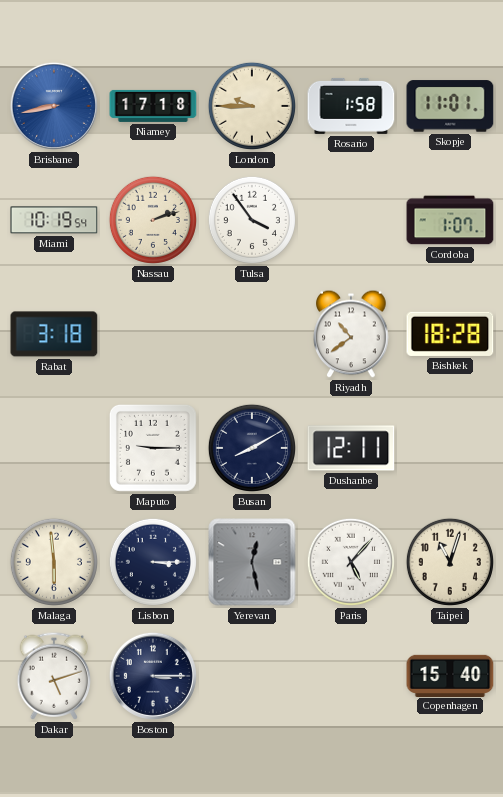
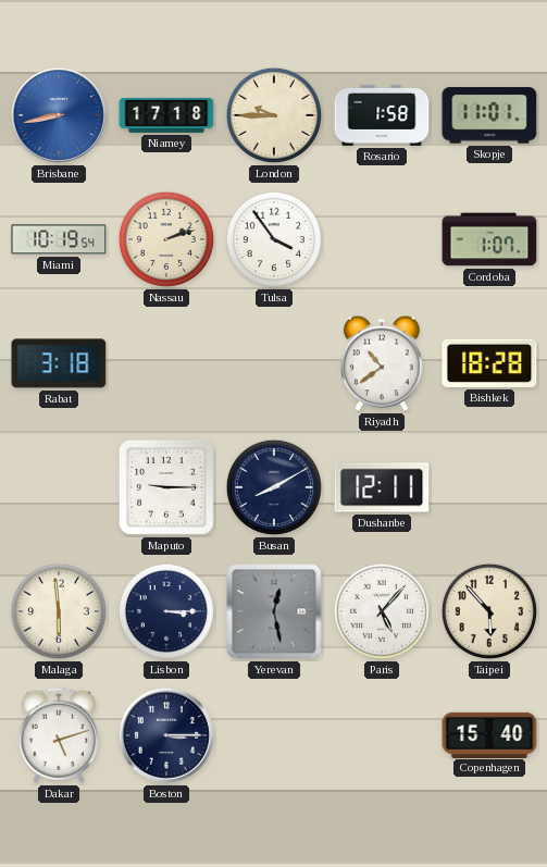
Taipei: 11:03 -> 5:53 (489, 611)
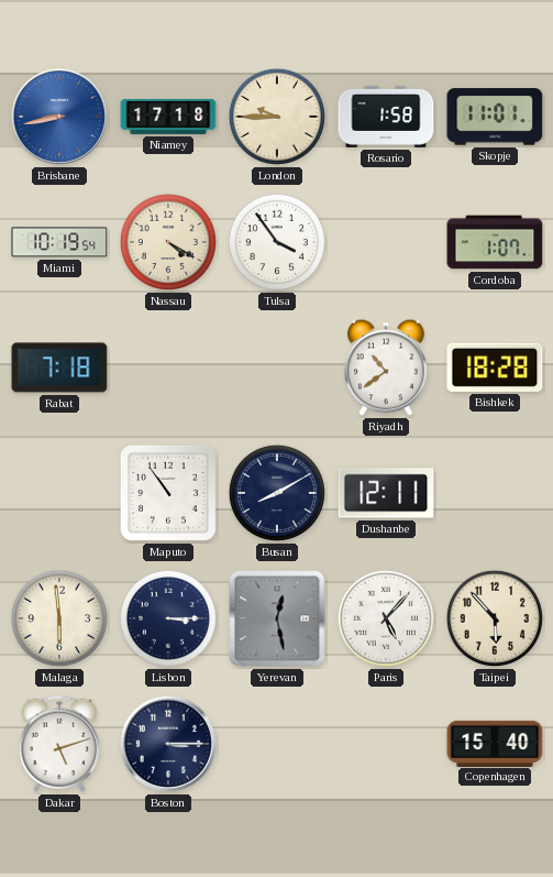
Nassau: 2:12 -> 4:20 (168, 242)
Rabat: 3:18 -> 7:18 (59, 368)
Maputo: 9:15 -> 10:54 (168, 493)
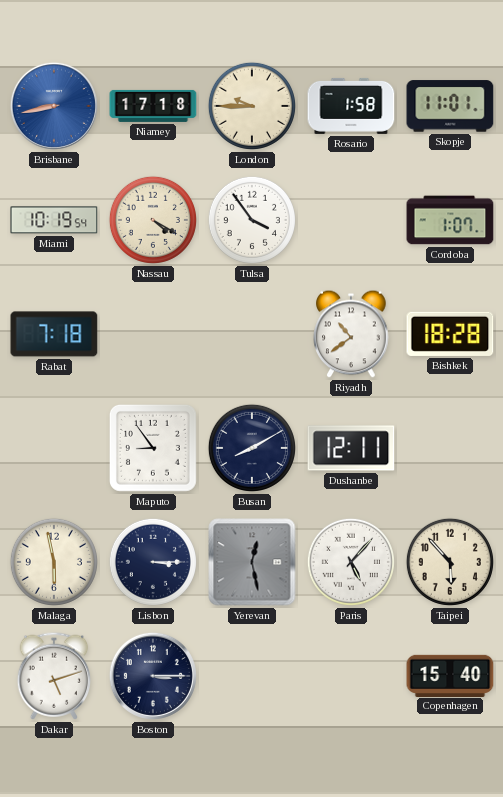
Maputo: 10:54 -> 8:54 (153, 448)
Malaga: 5:59 -> 5:58 (54, 562)
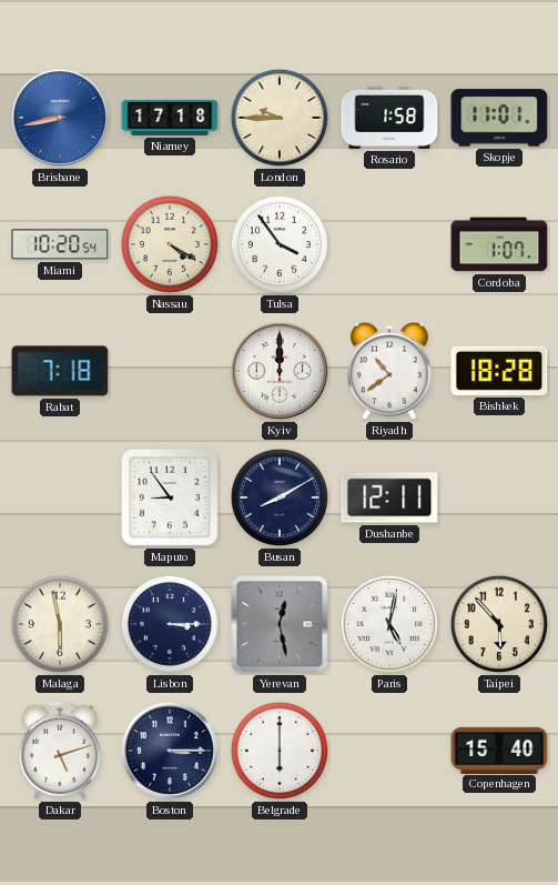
Miami: 10:19 -> 10:20 (60, 244)
Kyiv: none -> 12:00 (280, 371)
Paris: 5:07 -> 5:02 (389, 624)
Belgrade: none -> 6:00 (280, 751)
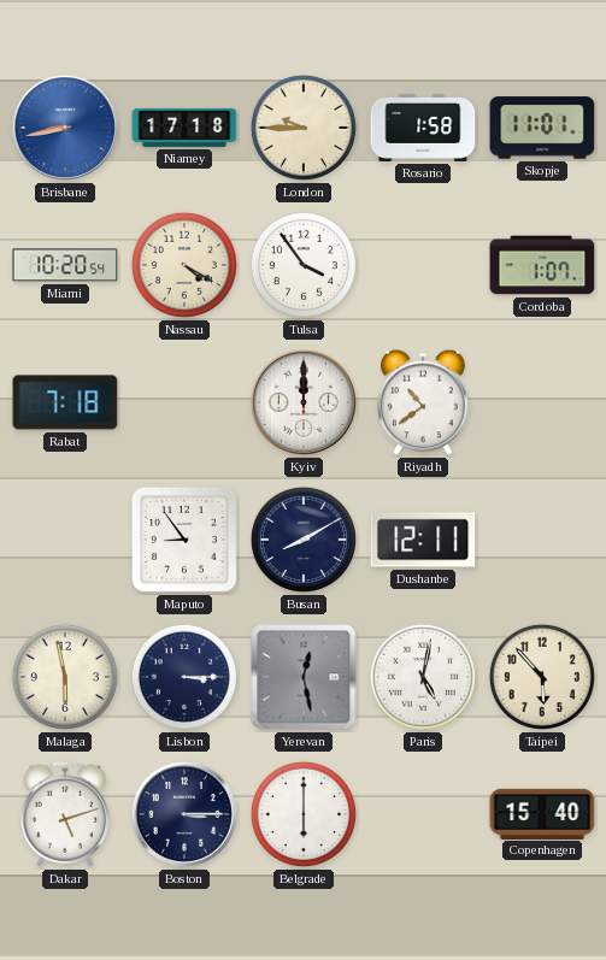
Bishkek: 18:28 -> none (499, 371)
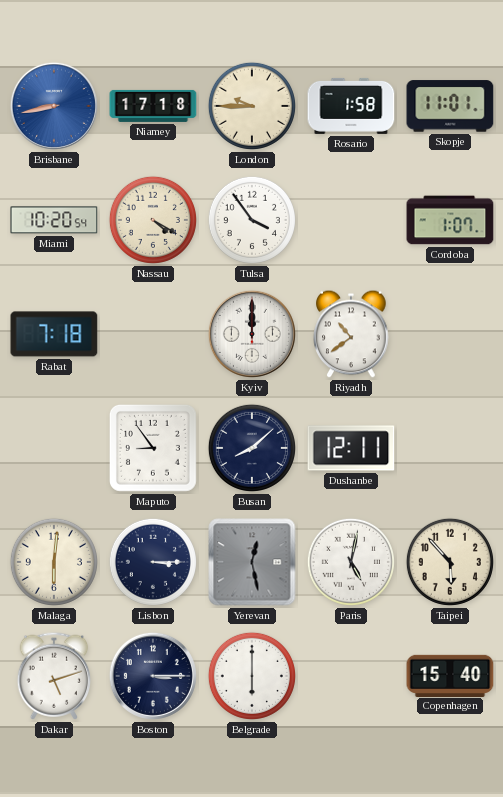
Busan: 8:10 -> 8:08 (252, 448)
Malaga: 5:58 -> 6:01 (54, 562)
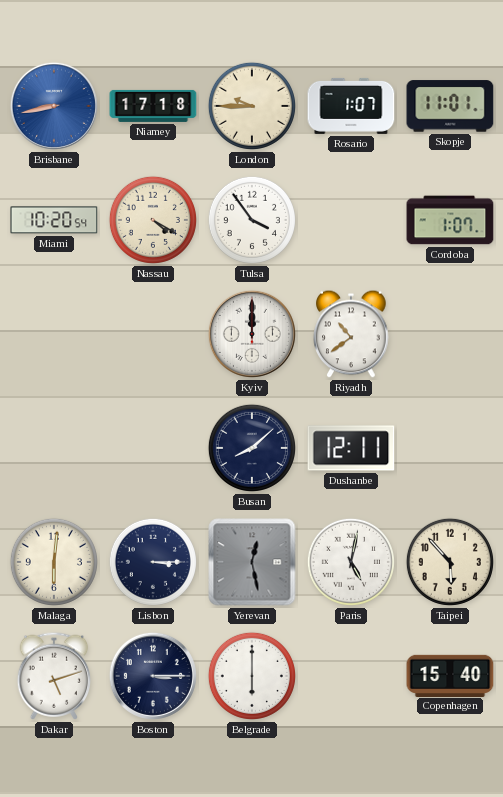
Rosario: 1:58 -> 1:07 (351, 106)
Rabat: 7:18 -> none (54, 334)
Maputo: 8:54 -> none (153, 448)
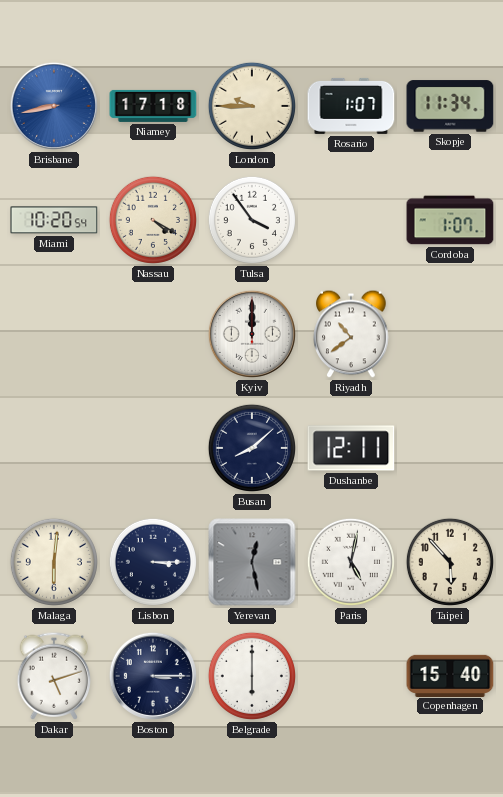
Skopje: 11:01 -> 11:34 (450, 106)
